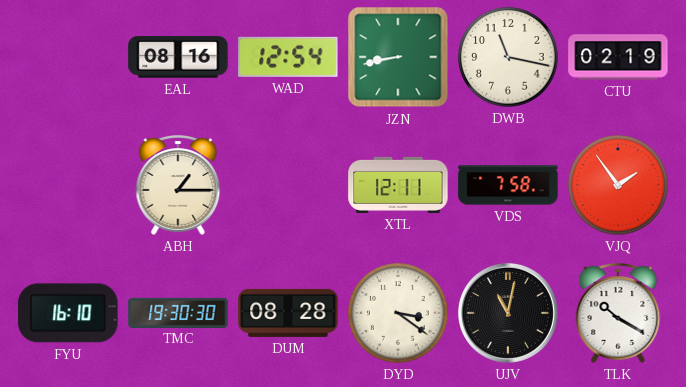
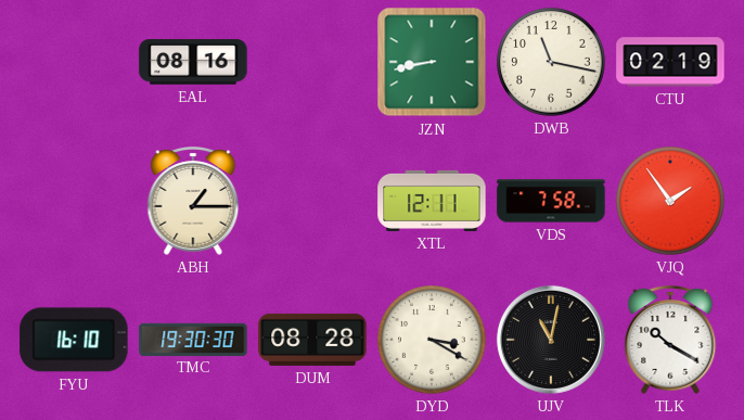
WAD: 12:54 -> none (288, 57)
DYD: 3:21 -> 3:20 (432, 340)
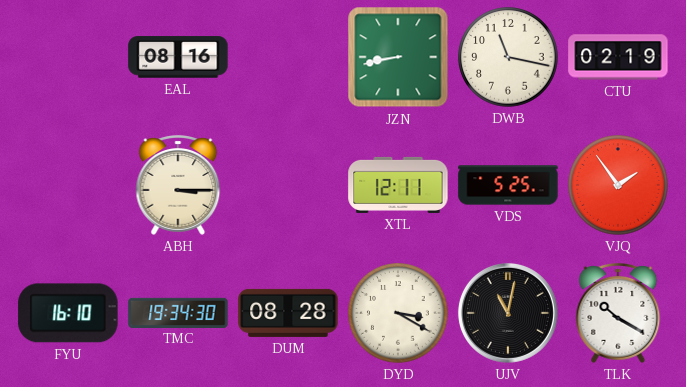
ABH: 1:15 -> 3:15 (178, 186)
VDS: 7:58 -> 5:25 (508, 185)
TMC: 19:30 -> 19:34 (178, 312)
